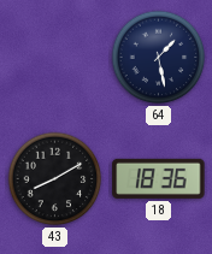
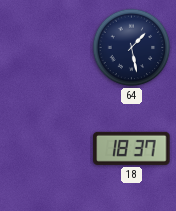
43: 8:10 -> none (55, 179)
18: 18:36 -> 18:37 (132, 148)
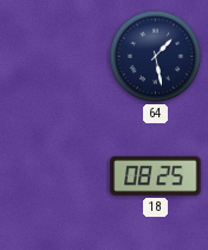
18: 18:37 -> 08:25 (156, 175)
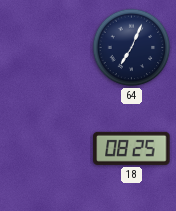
64: 1:28 -> 7:04 (132, 48)
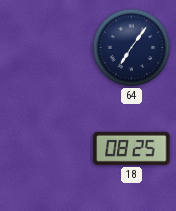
64: 7:04 -> 7:06 (132, 48)
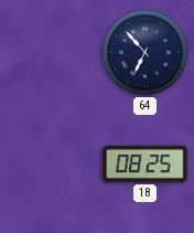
64: 7:06 -> 6:53 (145, 53)
